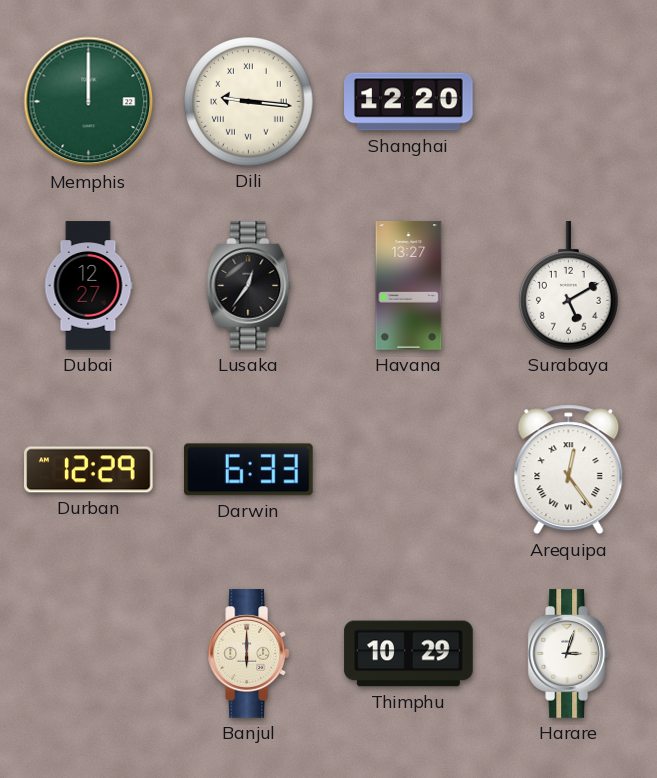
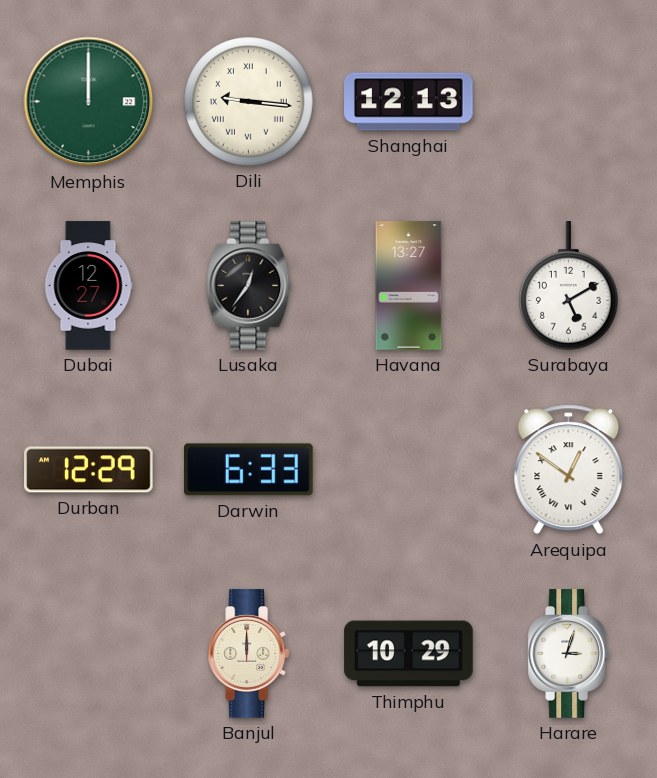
Shanghai: 12:20 -> 12:13 (409, 102)
Arequipa: 12:24 -> 12:51 (569, 470)
Banjul: 6:00 -> 12:00 (248, 654)
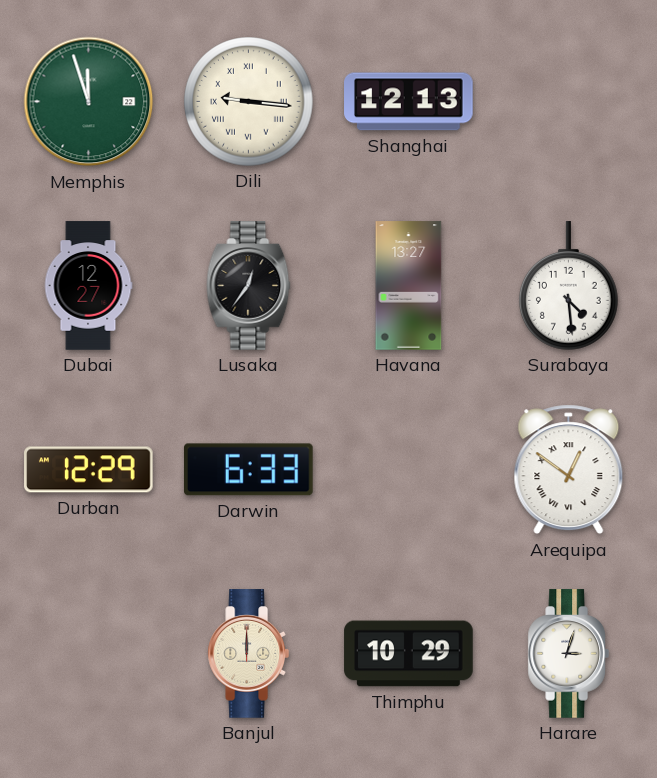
Memphis: 12:00 -> 11:57 (89, 102)
Surabaya: 5:10 -> 4:29 (569, 286)
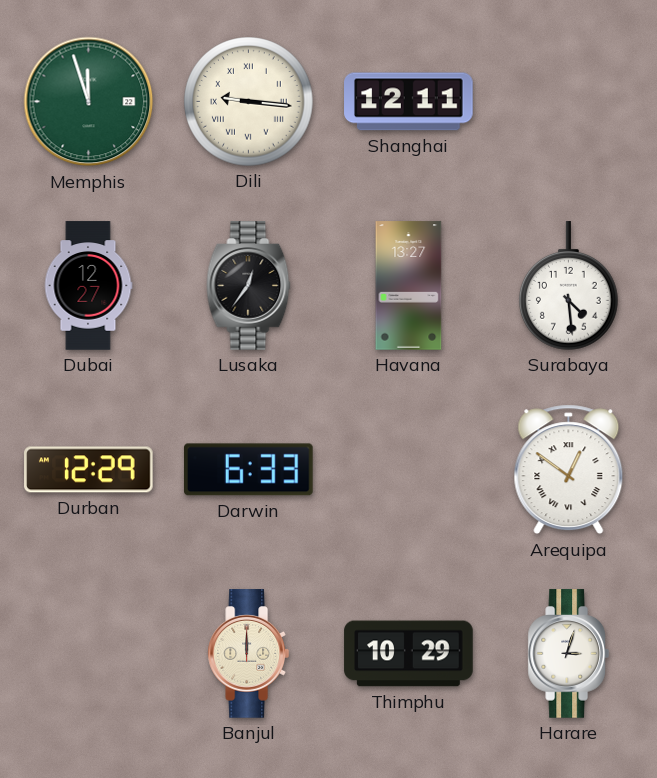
Shanghai: 12:13 -> 12:11 (409, 102)
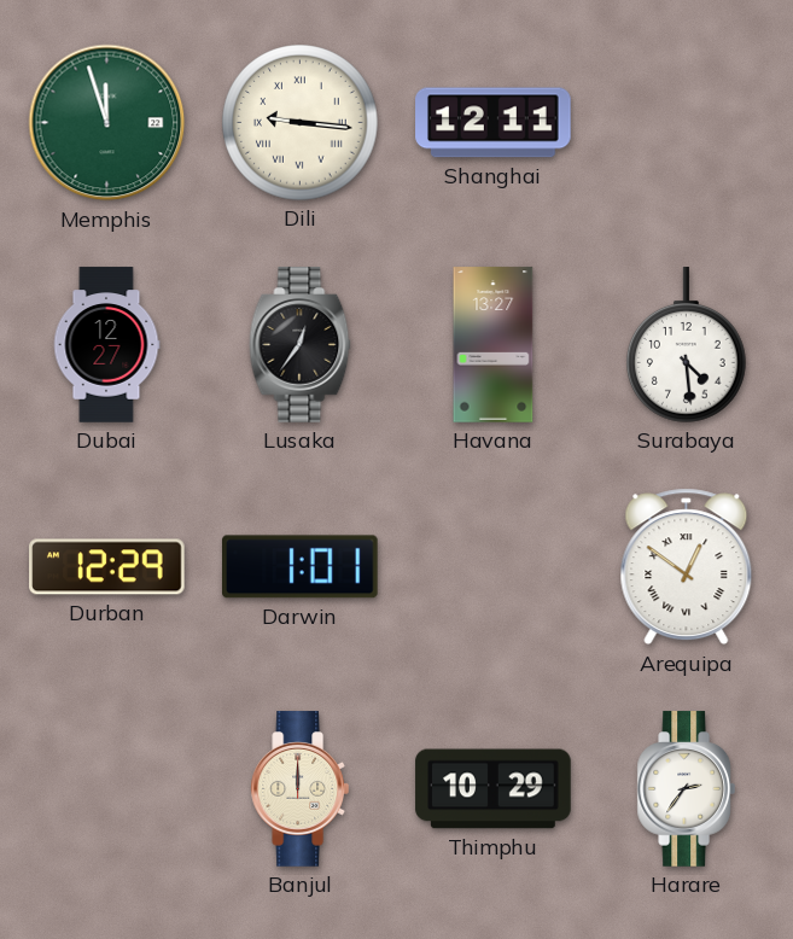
Darwin: 6:33 -> 1:01 (301, 567)
Harare: 3:03 -> 2:36 (686, 789)
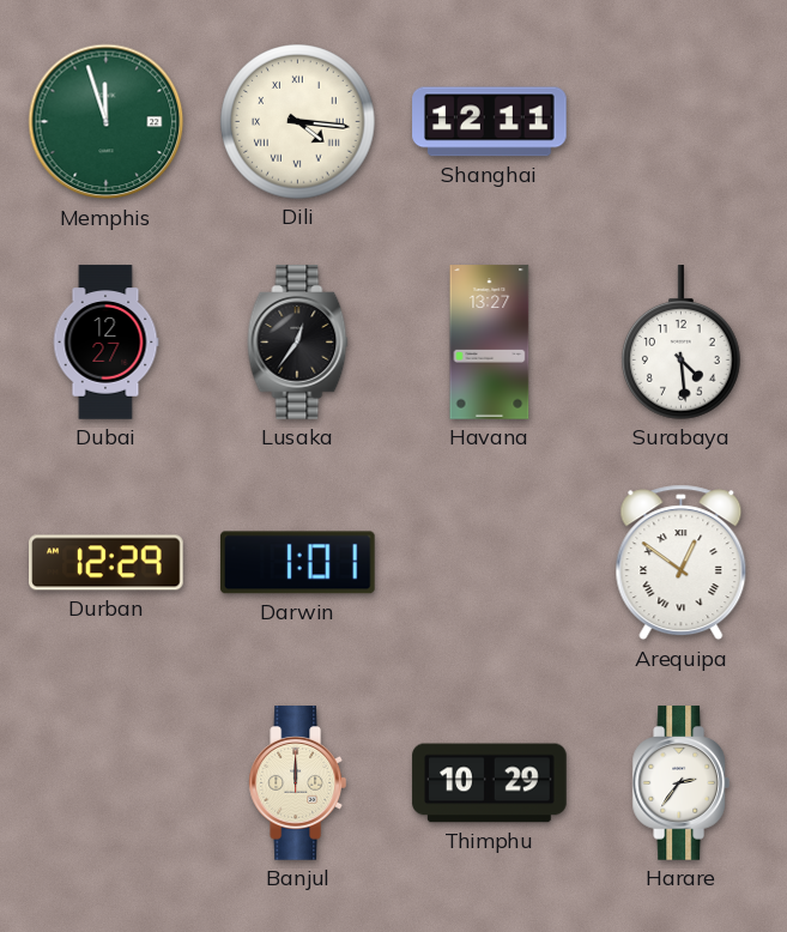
Dili: 9:16 -> 4:16 (298, 122)
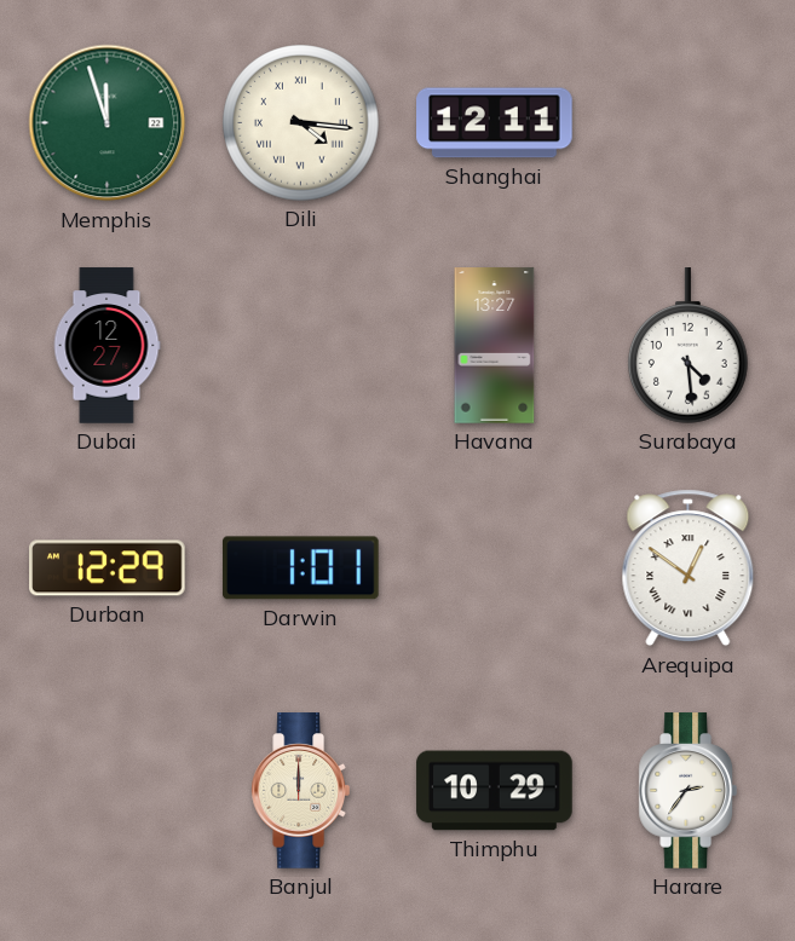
Lusaka: 12:36 -> none (298, 343)
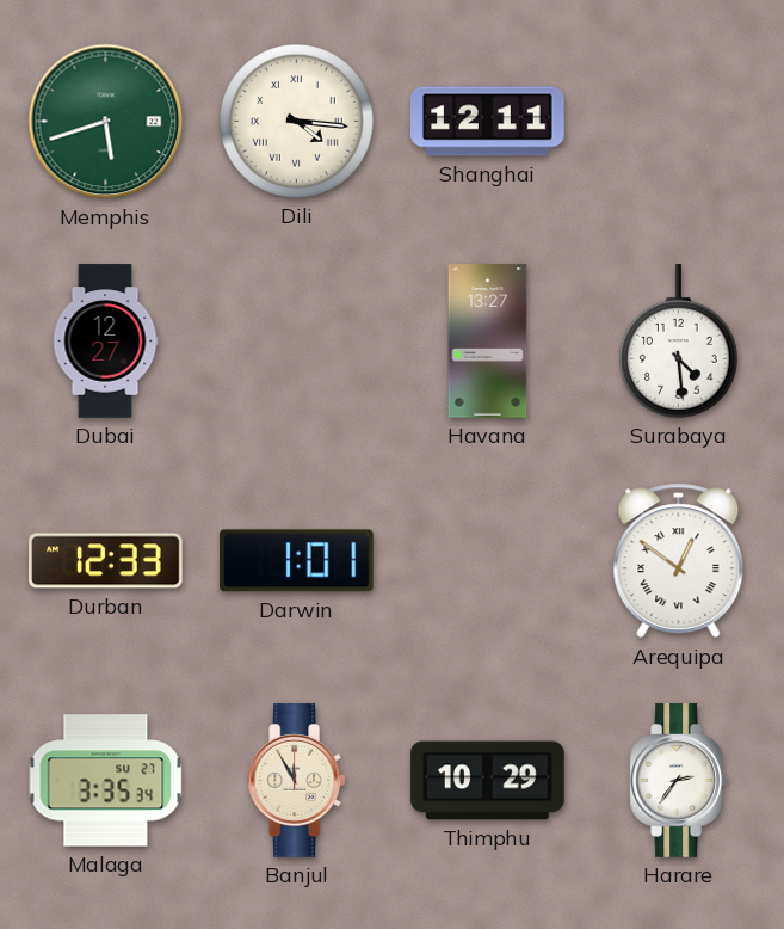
Memphis: 11:57 -> 5:42 (106, 122)
Durban: 12:29 -> 12:33 (106, 561)
Malaga: none -> 3:35 (106, 781)
Banjul: 12:00 -> 11:55 (296, 781)
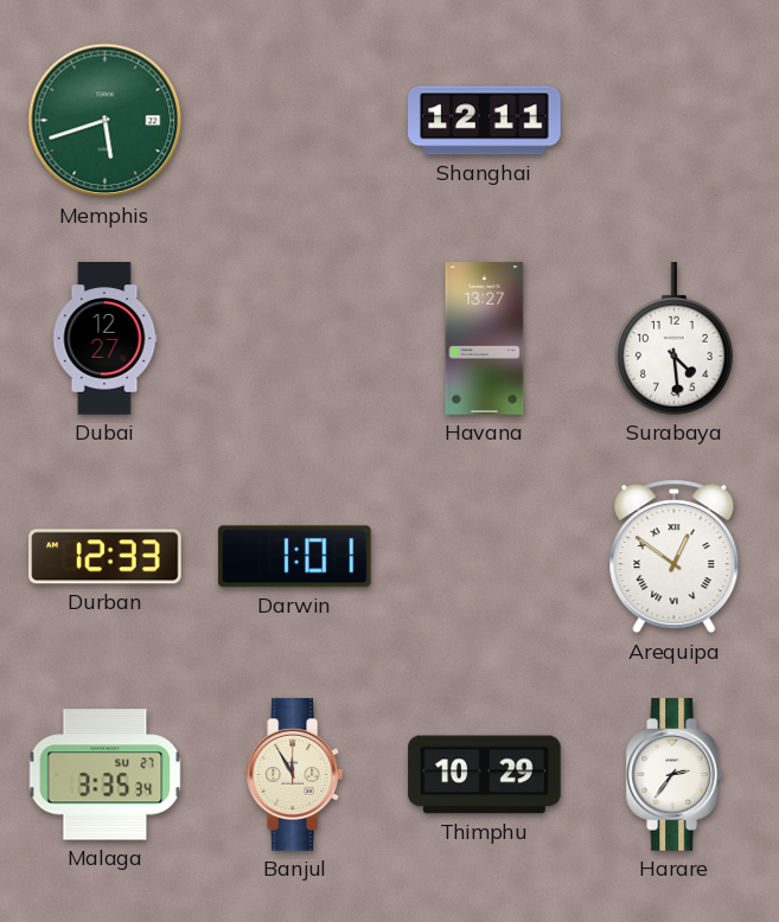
Dili: 4:16 -> none (297, 122)
